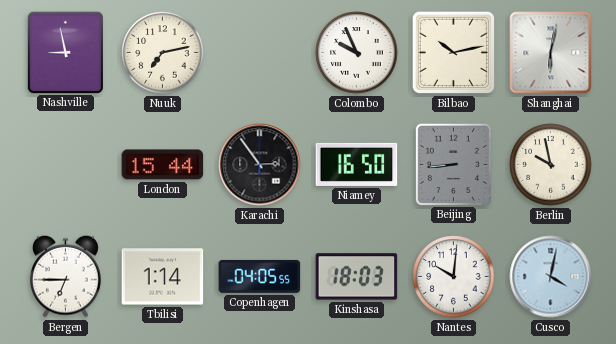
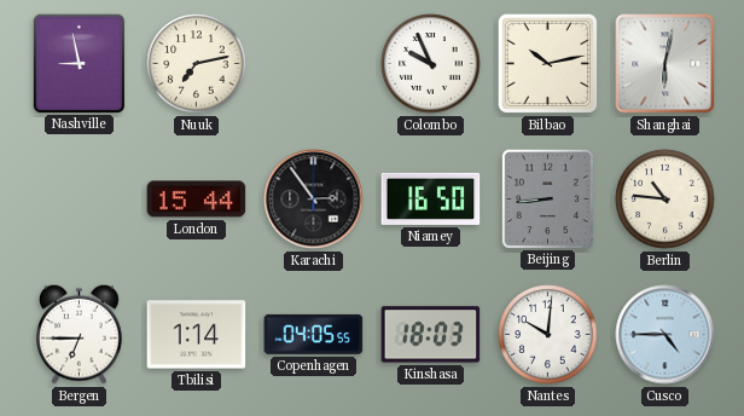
Berlin: 9:58 -> 10:46 (665, 200)
Cusco: 4:02 -> 4:45 (665, 335)
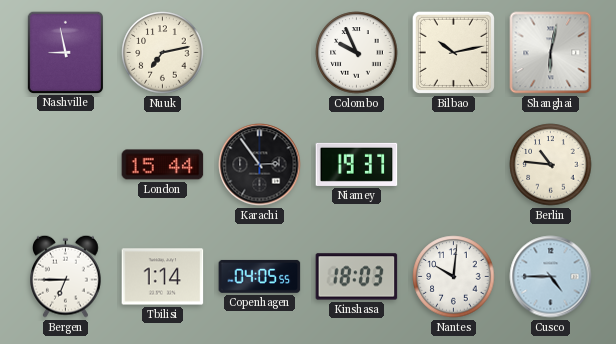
Niamey: 16:50 -> 19:37 (357, 164)
Beijing: 8:44 -> none (547, 198)
